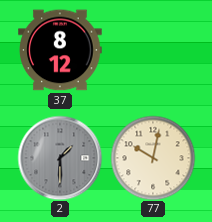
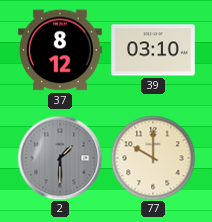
39: none -> 03:10 (153, 50)
77: 10:02 -> 10:00 (153, 158)
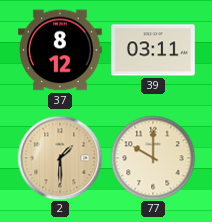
39: 03:10 -> 03:11 (153, 50)
2 dial: grey -> champagne (60, 158)
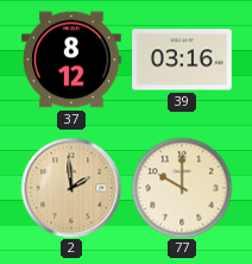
39: 03:11 -> 03:16 (182, 59)
2: 1:30 -> 1:59 (71, 188)
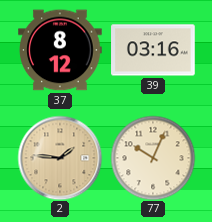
2: 1:59 -> 1:46 (60, 158)
77: 10:00 -> 10:04 (153, 158)
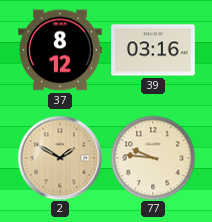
2: 1:46 -> 1:50 (60, 158)
77: 10:04 -> 9:46 (153, 158)
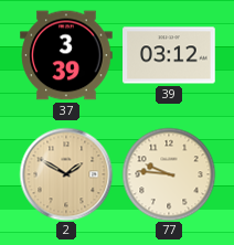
37: 8:12 -> 3:39 (66, 55)
39: 03:16 -> 03:12 (169, 55)
